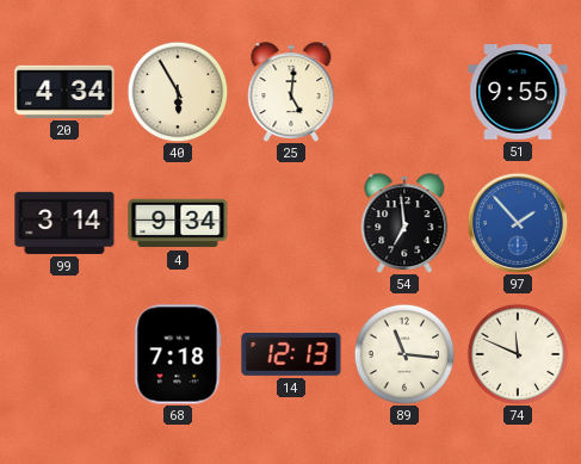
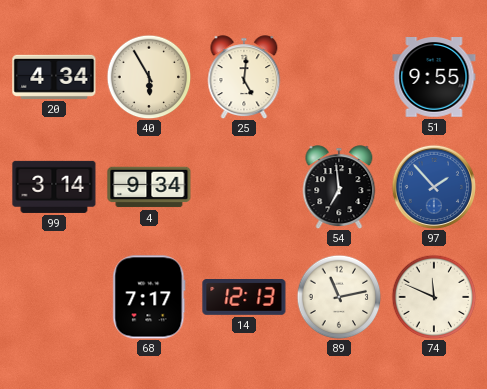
68: 7:18 -> 7:17 (149, 297)
89: 11:16 -> 11:13 (339, 297)
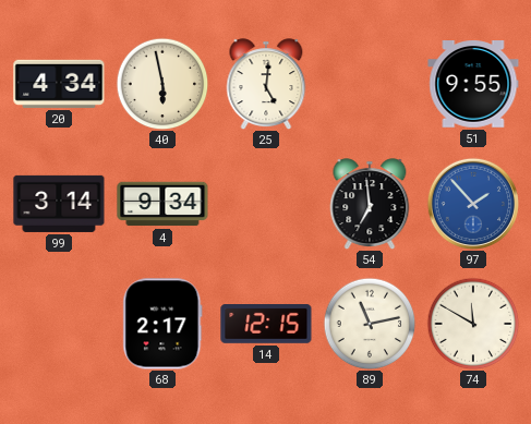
40: 5:55 -> 5:58 (162, 84)
68: 7:17 -> 2:17 (162, 324)
14: 12:13 -> 12:15 (266, 325)
74: 11:49 -> 11:50 (473, 324)
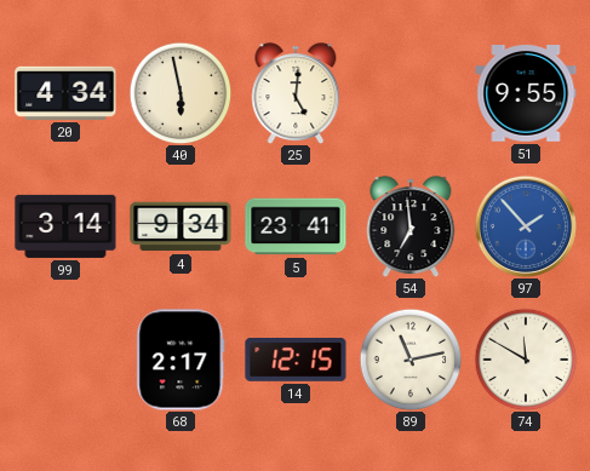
5: none -> 23:41 (296, 226)
